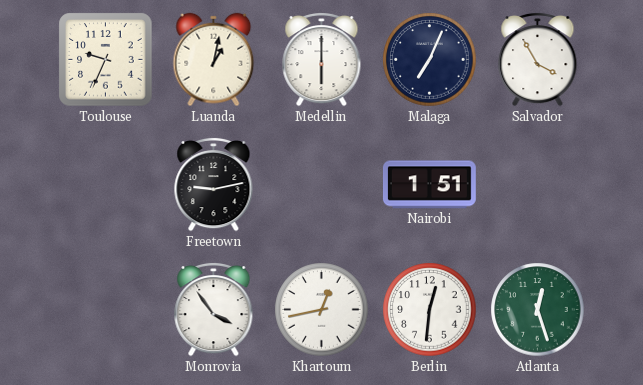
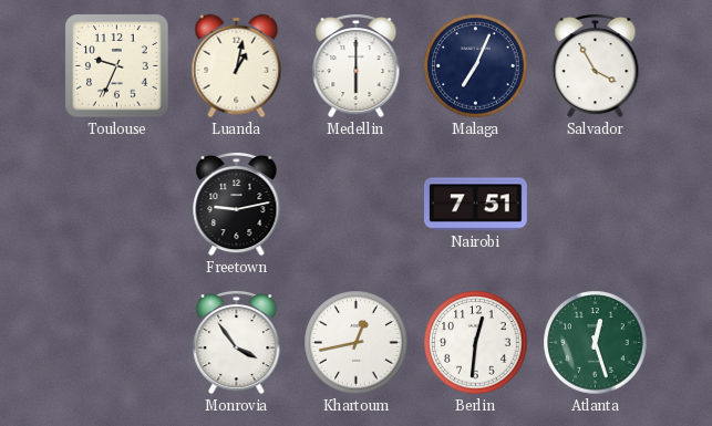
Nairobi: 1:51 -> 7:51 (475, 205)
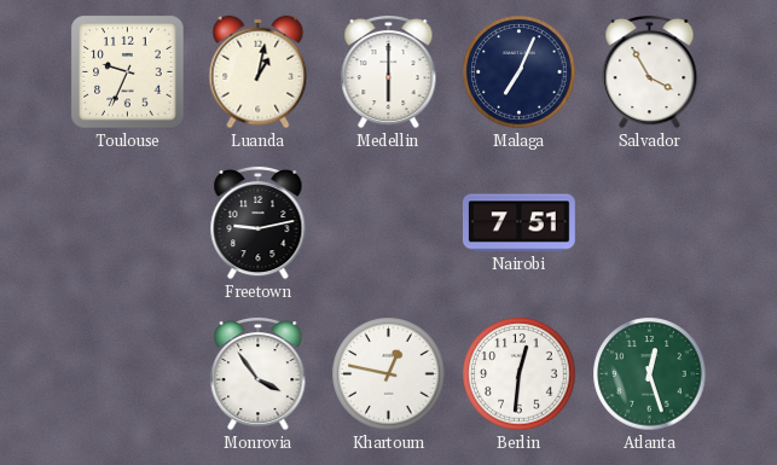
Khartoum: 12:43 -> 12:47 (389, 374)
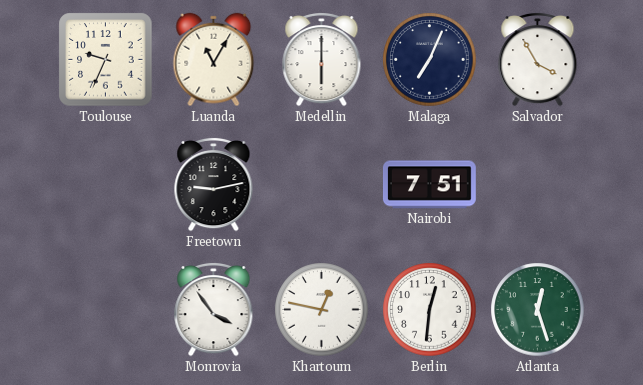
Luanda: 1:02 -> 11:05 (214, 60)
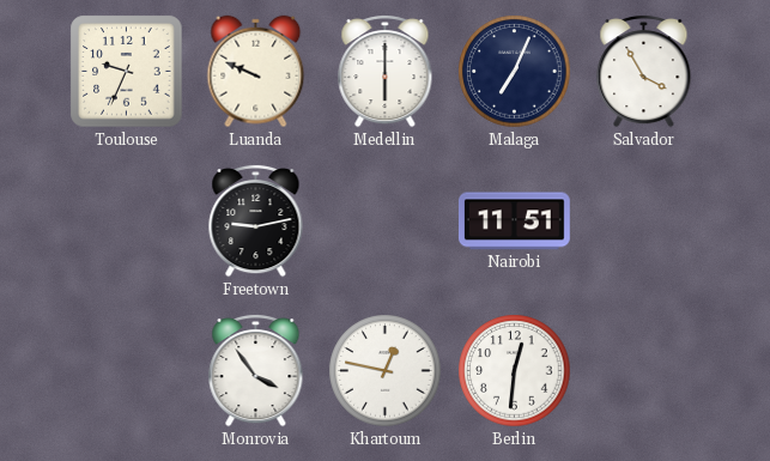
Luanda: 11:05 -> 9:49 (256, 72)
Nairobi: 7:51 -> 11:51 (514, 222)
Atlanta: 12:27 -> none (538, 310)
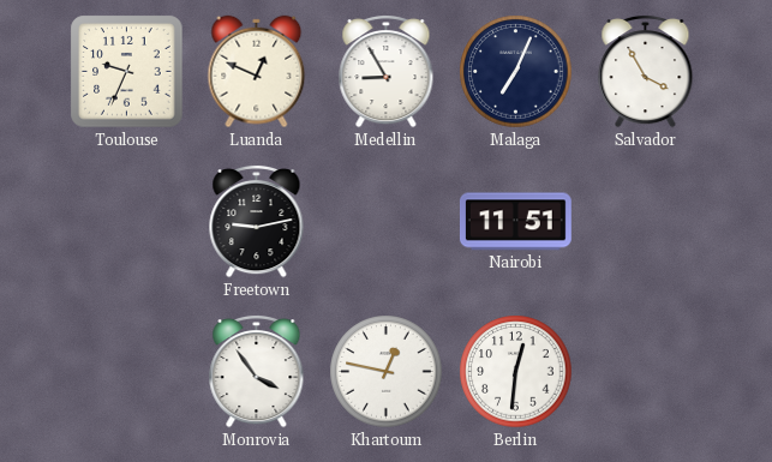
Luanda: 9:49 -> 12:49 (257, 72)
Medellin: 6:00 -> 8:55 (387, 71)
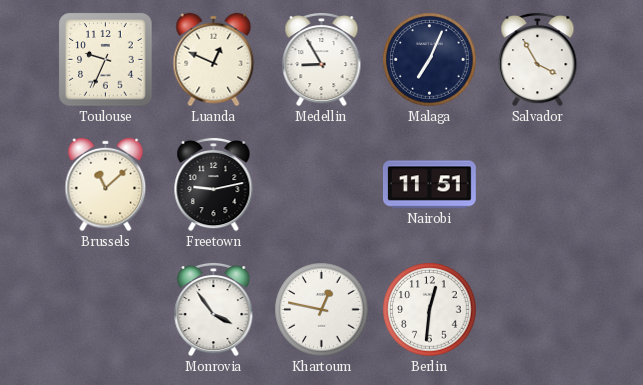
Brussels: none -> 11:08 (106, 185)
